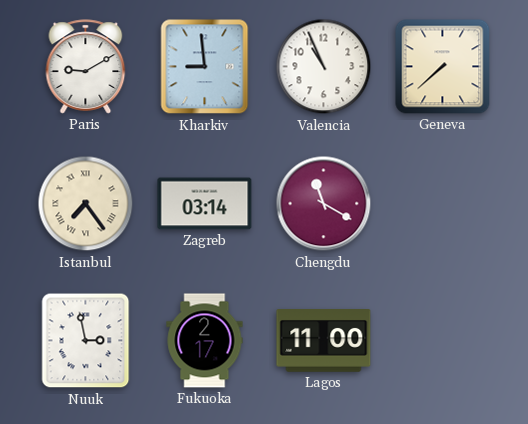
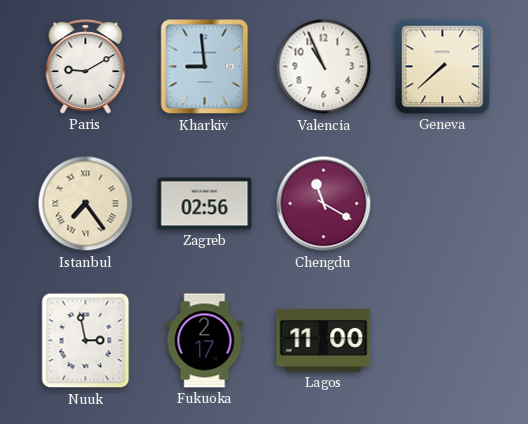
Zagreb: 03:14 -> 02:56 (205, 204)
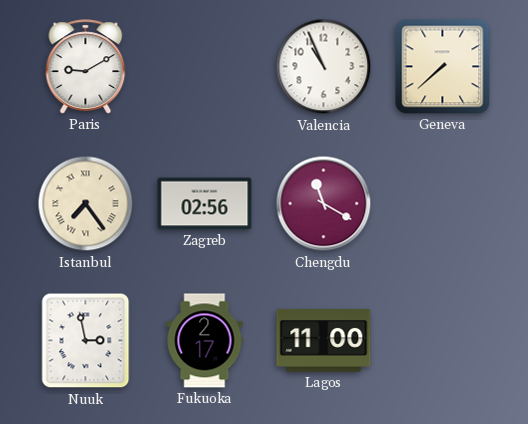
Kharkiv: 8:59 -> none (205, 67)
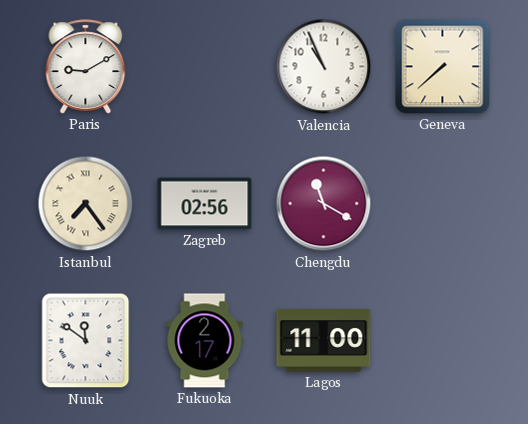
Nuuk: 2:58 -> 11:51 (86, 341)
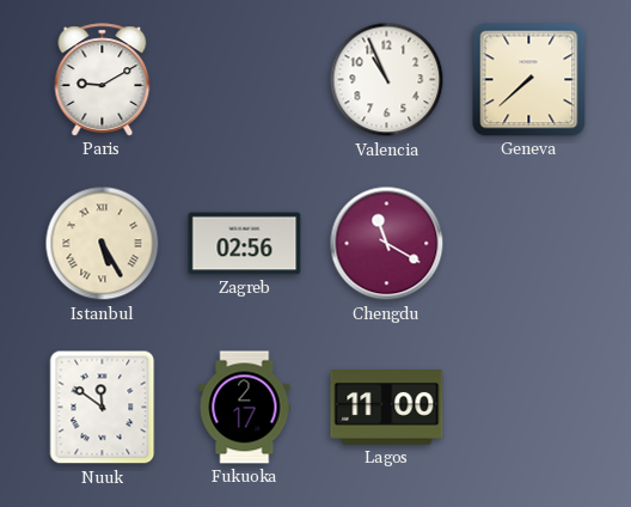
Istanbul: 7:24 -> 5:25 (103, 244)
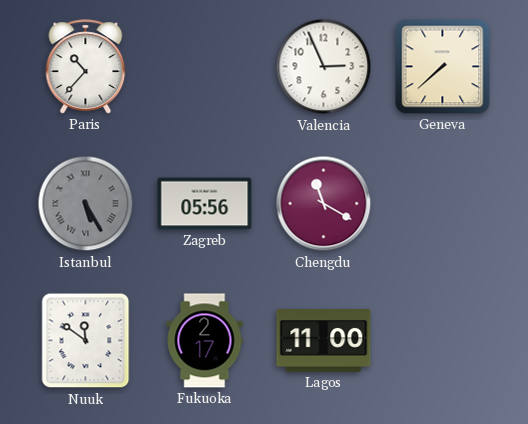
Paris: 9:10 -> 10:37 (86, 67)
Valencia: 10:56 -> 2:56 (324, 67)
Istanbul dial: cream -> grey (86, 204)
Zagreb: 02:56 -> 05:56 (205, 204)
